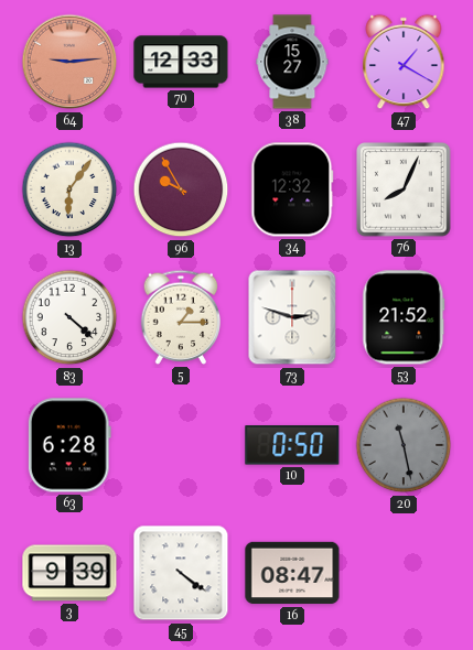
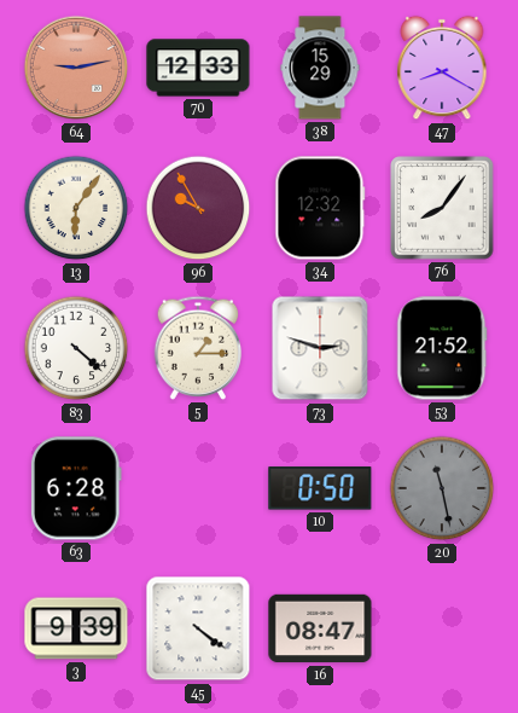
64: 9:14 -> 9:13 (76, 68)
38: 15:27 -> 15:29 (320, 68)
47: 1:20 -> 8:20 (442, 68)
76: 8:04 -> 8:06 (442, 208)
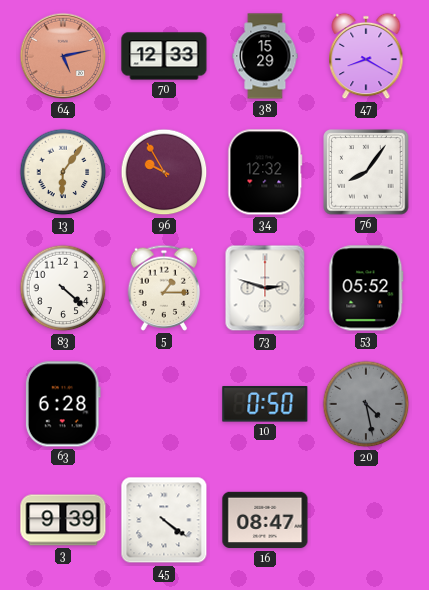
64: 9:13 -> 5:13 (63, 56)
53: 21:52 -> 05:52 (366, 288)
20: 11:28 -> 4:28 (366, 404)
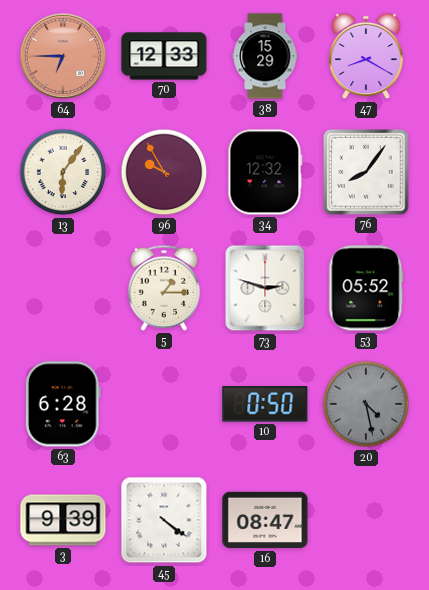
64: 5:13 -> 6:45 (63, 56)
83: 4:22 -> none (63, 288)
